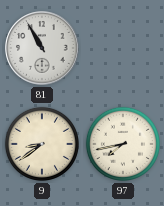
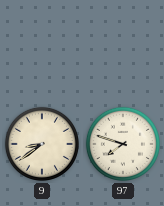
81: 10:55 -> none (42, 48)
97: 7:43 -> 7:48 (123, 144)
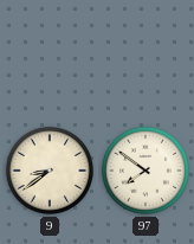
97: 7:48 -> 7:51 (145, 171)
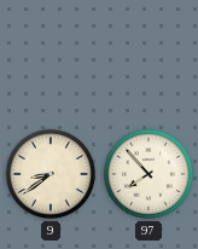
97: 7:51 -> 7:53 (148, 174)
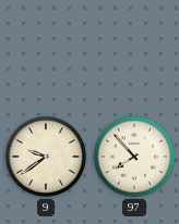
9: 8:39 -> 9:39 (46, 157)
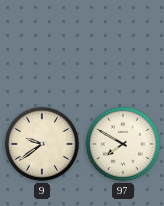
97: 7:53 -> 7:50 (123, 144)
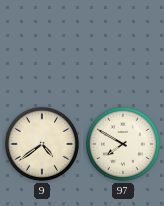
9: 9:39 -> 4:39 (42, 144)
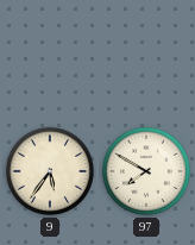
9: 4:39 -> 5:36 (50, 171)
